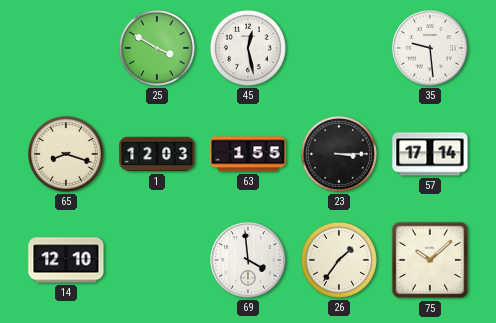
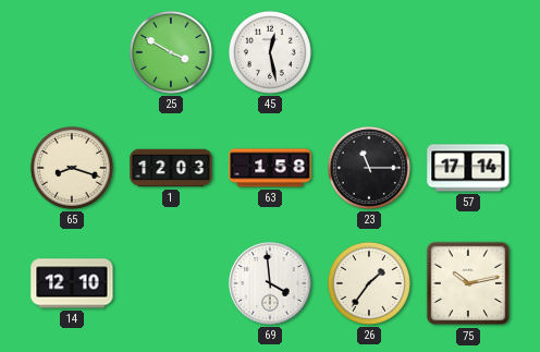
35: 9:29 -> none (430, 48)
63: 1:55 -> 1:58 (270, 168)
23: 3:15 -> 11:15 (369, 168)
75: 10:08 -> 10:13 (468, 283)
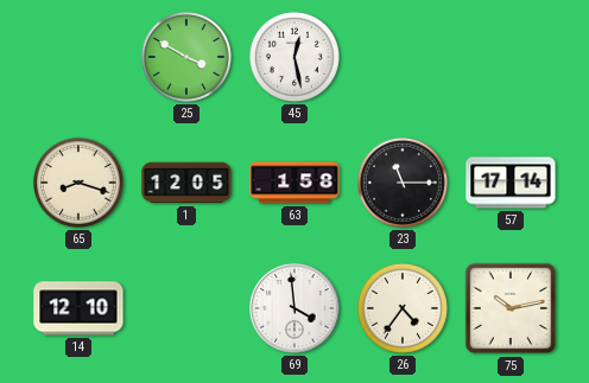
1: 12:03 -> 12:05 (186, 183)
26: 1:36 -> 4:36 (403, 308)
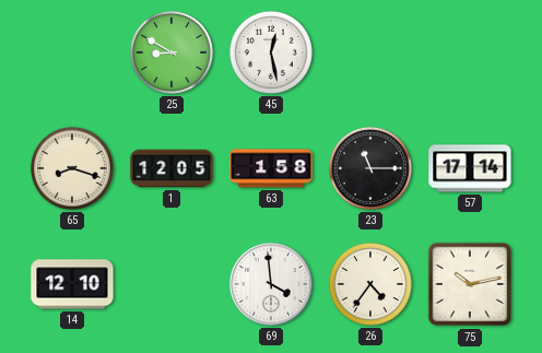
25: 3:50 -> 8:50 (172, 52)
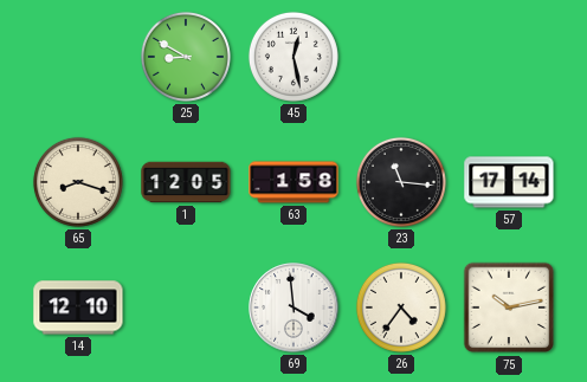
23: 11:15 -> 11:16 (401, 182)
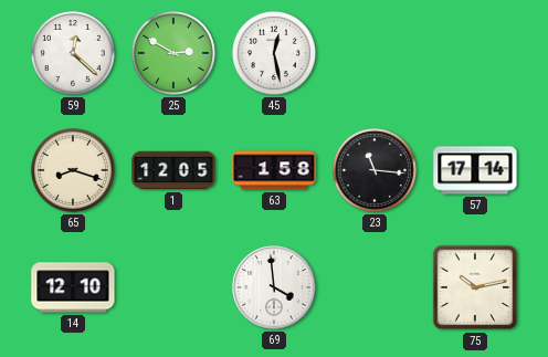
59: none -> 12:22 (73, 53)
25: 8:50 -> 2:50 (173, 53)
26: 4:36 -> none (401, 307)
